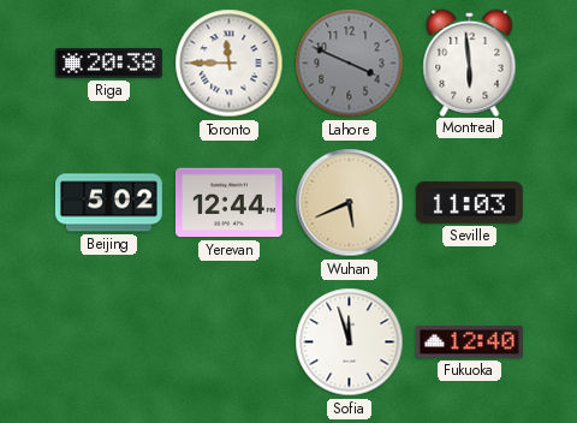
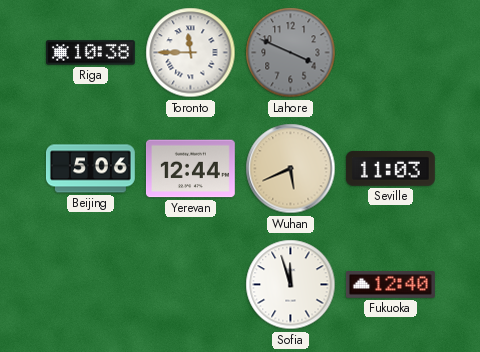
Riga: 20:38 -> 10:38 (90, 53)
Montreal: 5:59 -> none (470, 62)
Beijing: 5:02 -> 5:06 (90, 169)
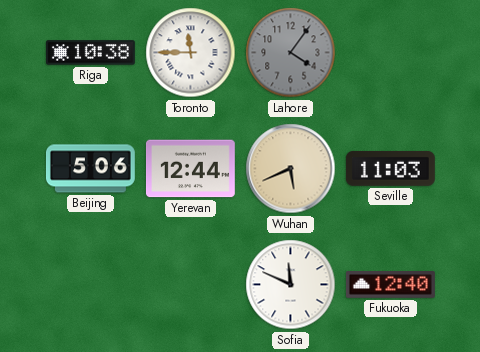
Lahore: 3:49 -> 4:06 (291, 53)
Sofia: 11:57 -> 11:49 (291, 285)
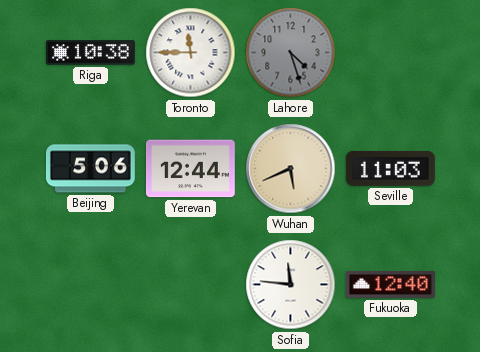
Lahore: 4:06 -> 4:27 (291, 53)
Sofia: 11:49 -> 11:46 (291, 285)
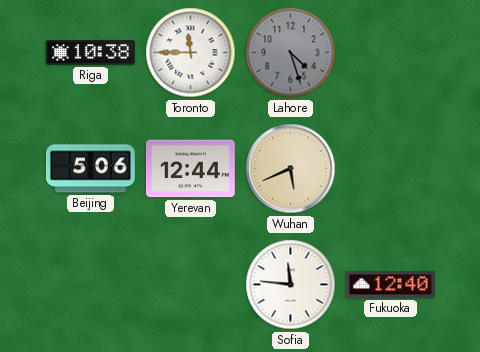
Seville: 11:03 -> none (390, 169)
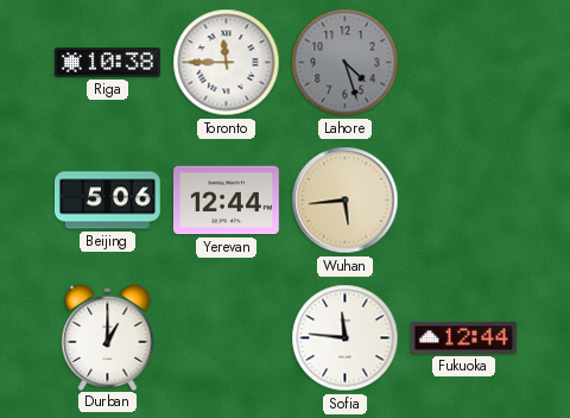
Wuhan: 5:41 -> 5:44 (346, 201)
Durban: none -> 1:00 (108, 337)
Fukuoka: 12:40 -> 12:44 (464, 338)
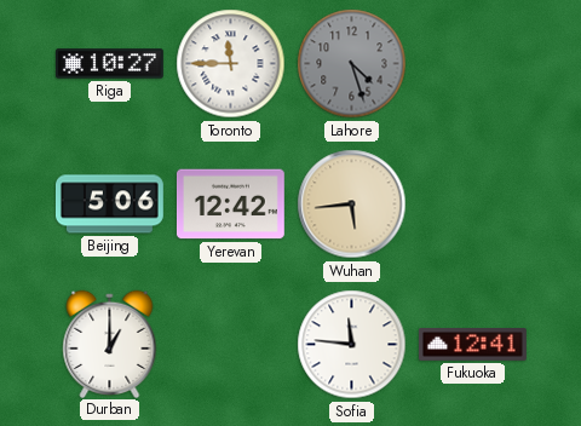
Riga: 10:38 -> 10:27 (109, 64)
Yerevan: 12:44 -> 12:42 (230, 205)
Fukuoka: 12:44 -> 12:41 (473, 345)
